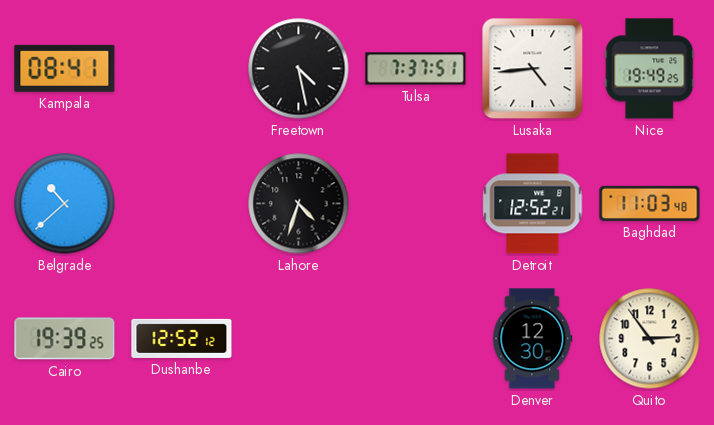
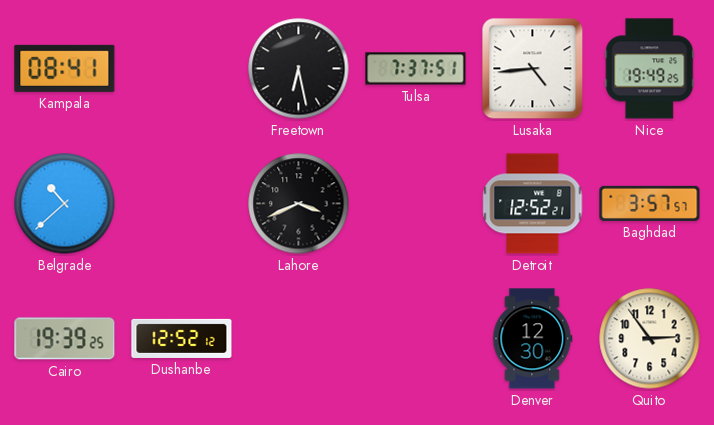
Freetown: 4:28 -> 6:28 (299, 69)
Lahore: 4:33 -> 3:41 (299, 204)
Baghdad: 11:03 -> 3:57 (650, 203)
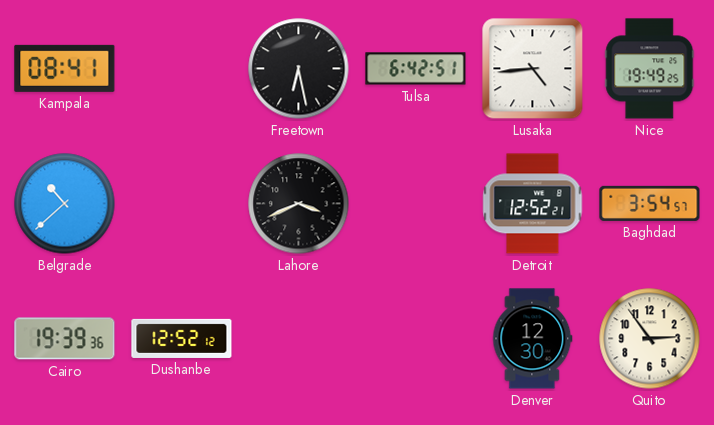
Tulsa: 7:37 -> 6:42 (416, 69)
Baghdad: 3:57 -> 3:54 (650, 203)
Cairo: 19:39:25 -> 19:39:36 (65, 339)
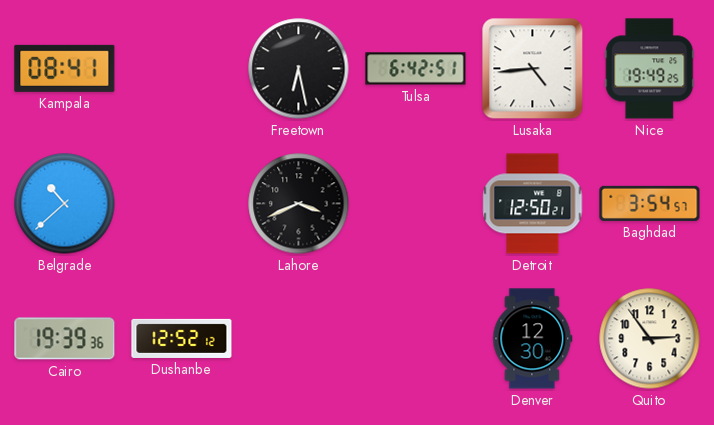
Detroit: 12:52 -> 12:50 (533, 204)
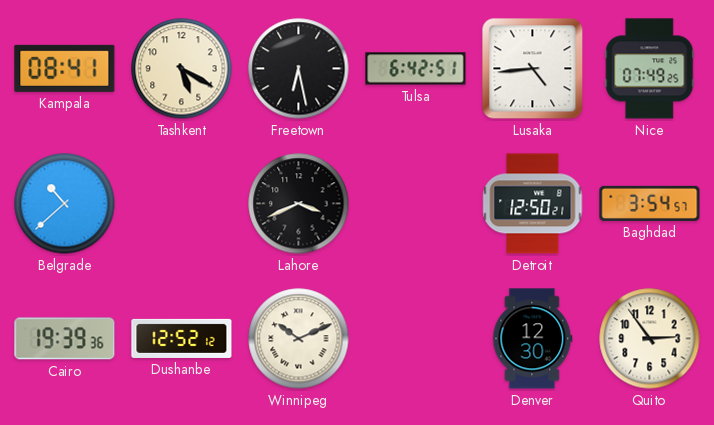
Tashkent: none -> 5:20 (182, 69)
Nice: 19:49 -> 07:49 (650, 69)
Winnipeg: none -> 10:11 (299, 339)
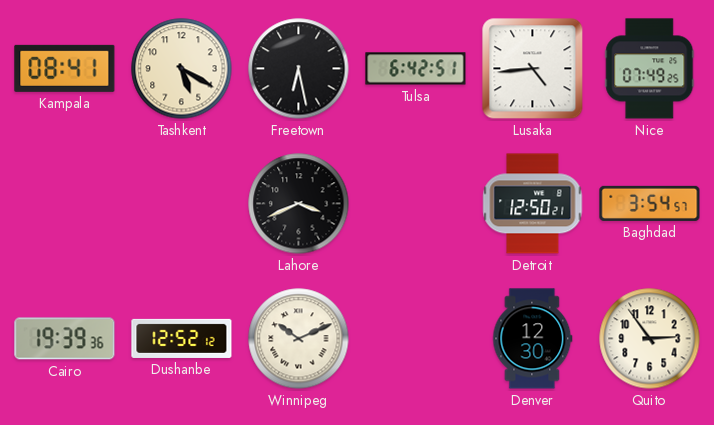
Belgrade: 10:38 -> none (65, 204)
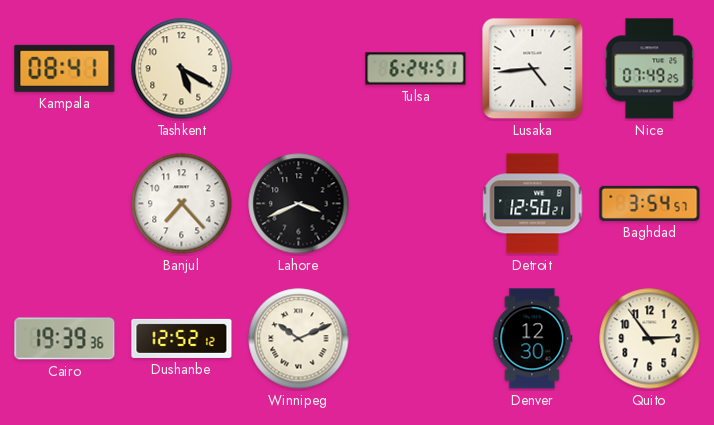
Freetown: 6:28 -> none (299, 69)
Tulsa: 6:42 -> 6:24 (416, 69)
Banjul: none -> 7:23 (182, 204)
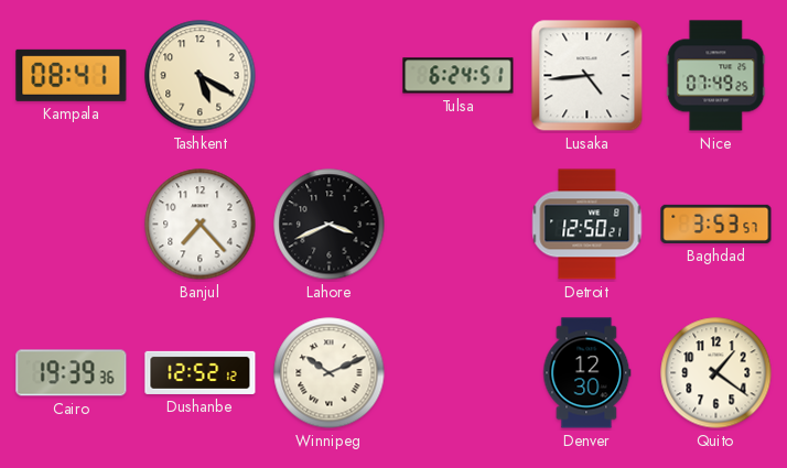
Baghdad: 3:54 -> 3:53 (716, 224)
Quito: 2:54 -> 1:21 (716, 373)
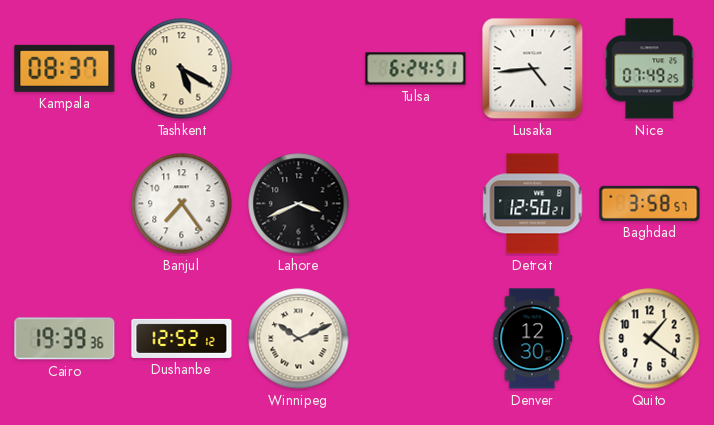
Kampala: 08:41 -> 08:37 (65, 68)
Banjul: 7:23 -> 7:24 (182, 204)
Baghdad: 3:53 -> 3:58 (650, 203)
